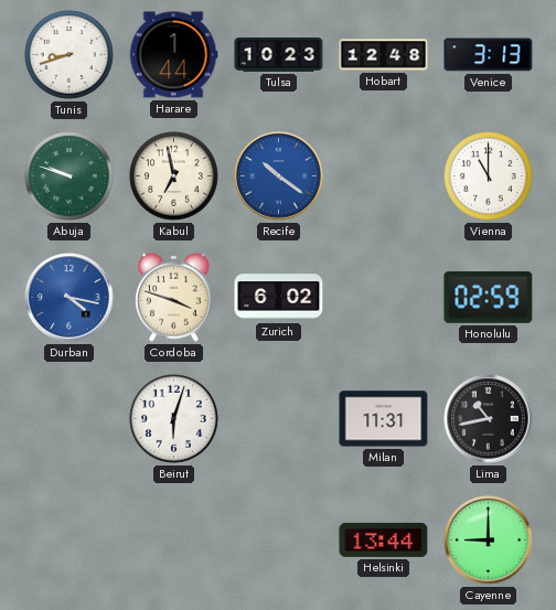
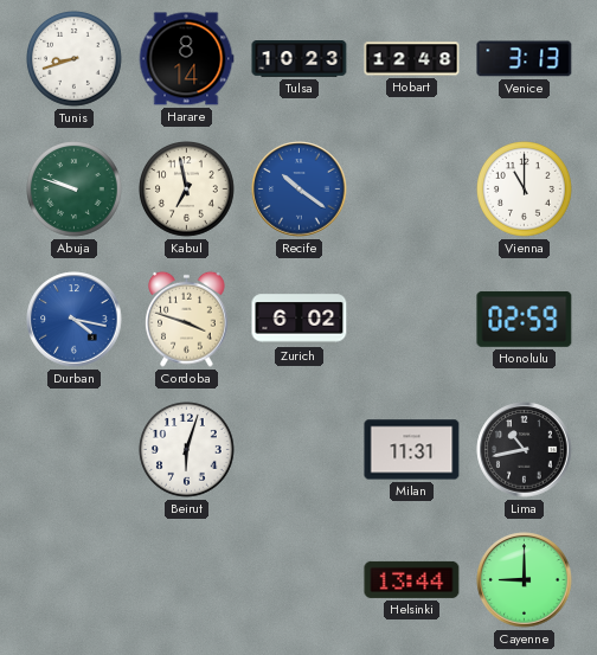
Harare: 1:44 -> 8:14 (186, 59)
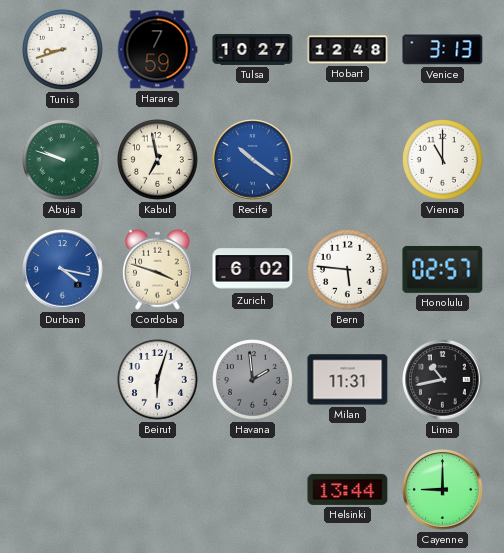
Harare: 8:14 -> 7:59 (157, 50)
Tulsa: 10:23 -> 10:27 (253, 50)
Bern: none -> 5:46 (348, 270)
Honolulu: 02:59 -> 02:57 (443, 269)
Havana: none -> 1:59 (253, 380)
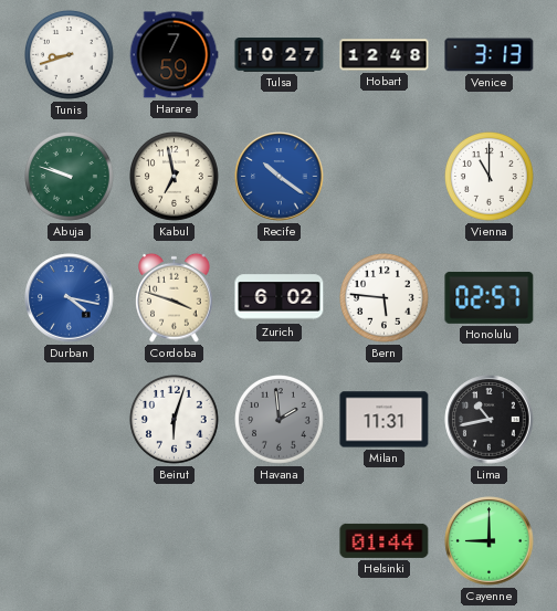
Helsinki: 13:44 -> 01:44 (385, 540)
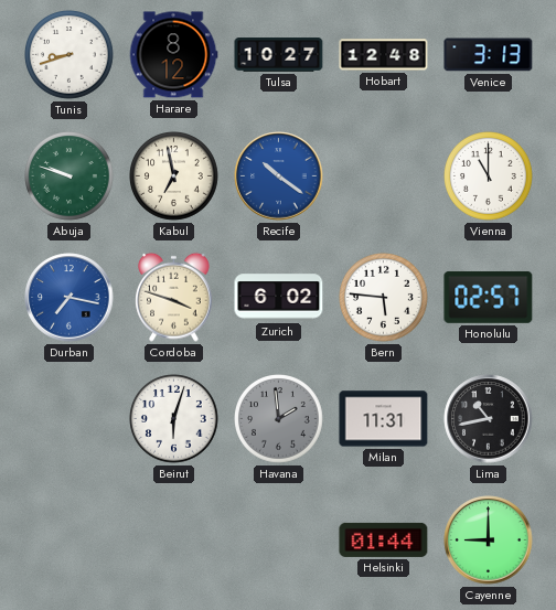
Harare: 7:59 -> 8:12 (173, 55)
Durban: 4:17 -> 7:17 (69, 298)
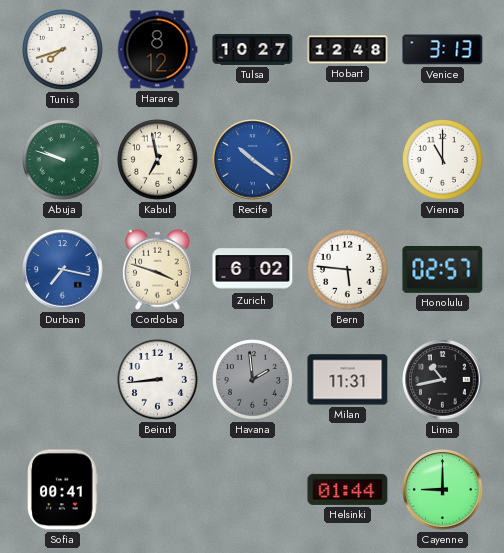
Tunis: 8:42 -> 7:42 (63, 50)
Beirut: 6:03 -> 8:44 (158, 380)
Sofia: none -> 00:41 (63, 490)
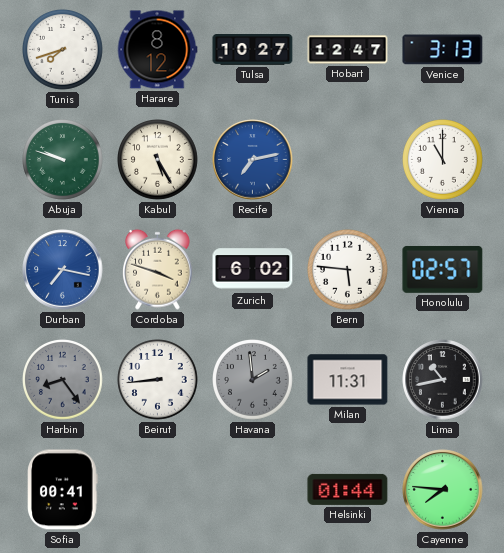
Hobart: 12:48 -> 12:47 (348, 50)
Kabul: 6:58 -> 5:25 (158, 160)
Recife: 10:21 -> 7:13 (253, 160)
Harbin: none -> 8:24 (63, 380)
Cayenne: 9:00 -> 7:46 (443, 490)
